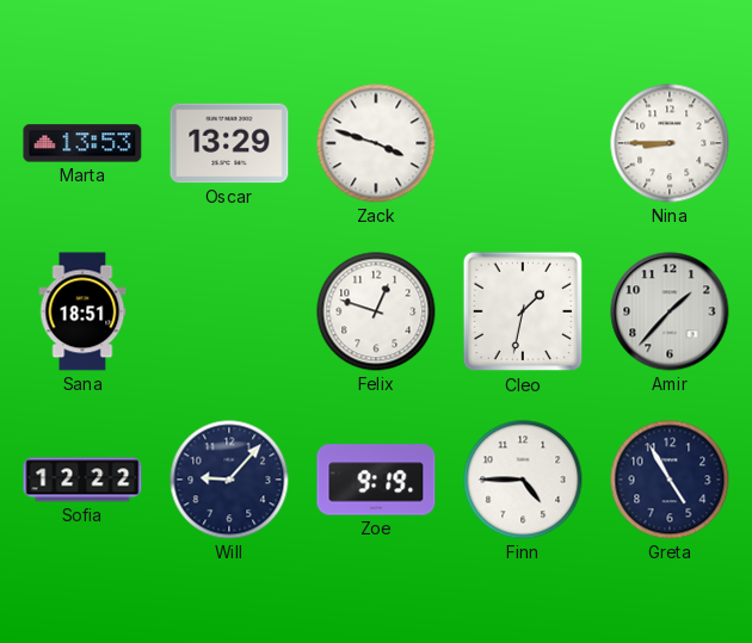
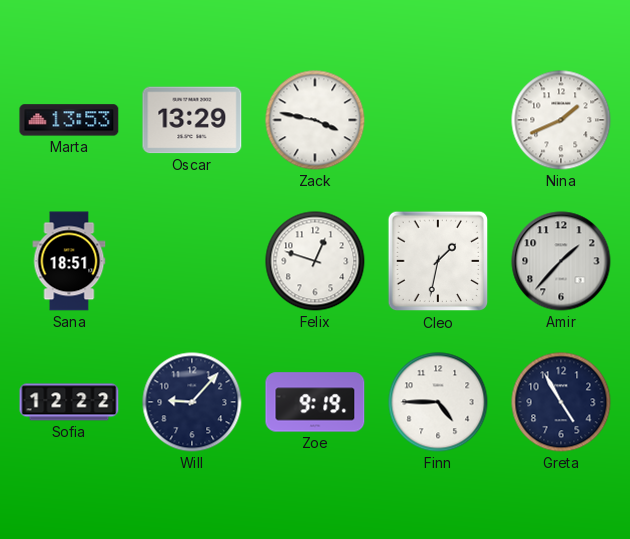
Zack: 3:48 -> 3:47 (315, 120)
Nina: 8:45 -> 1:41 (561, 120)
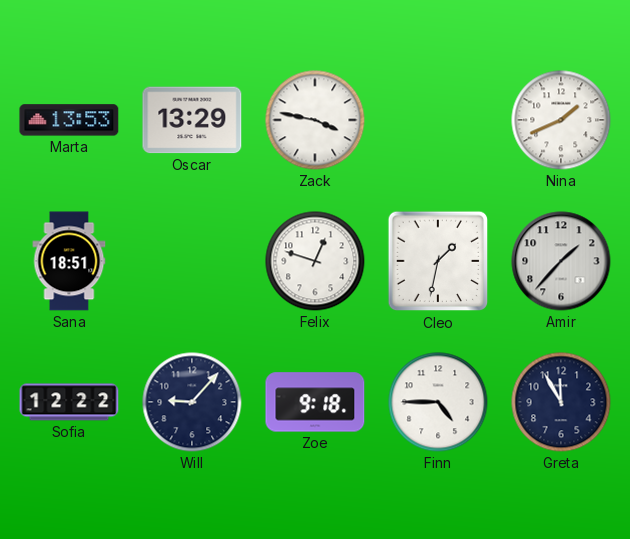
Zoe: 9:19 -> 9:18 (315, 402)
Greta: 4:55 -> 11:55 (561, 402)
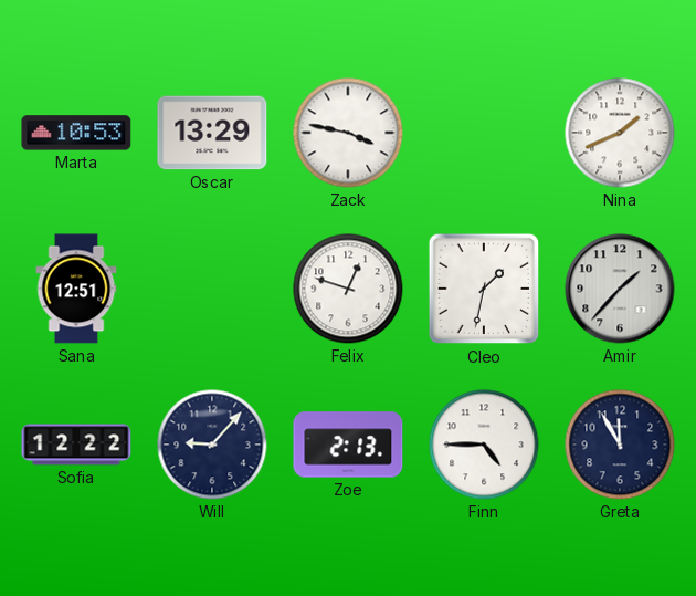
Marta: 13:53 -> 10:53 (76, 133)
Sana: 18:51 -> 12:51 (76, 289)
Zoe: 9:18 -> 2:13 (348, 445)
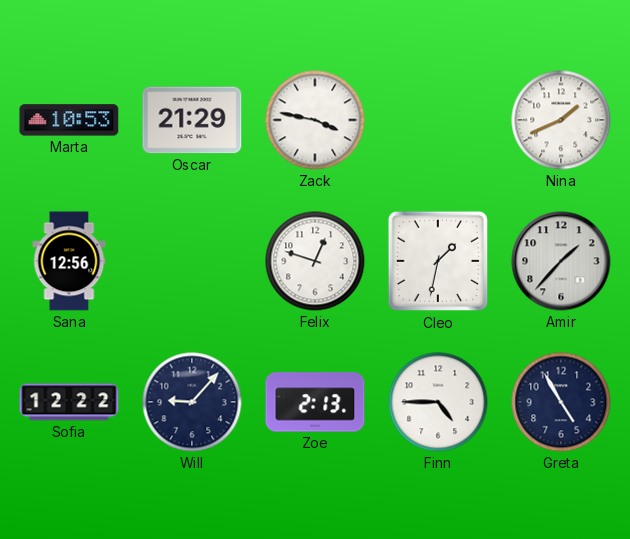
Oscar: 13:29 -> 21:29 (192, 120)
Sana: 12:51 -> 12:56 (69, 261)
Greta: 11:55 -> 4:55 (561, 402)
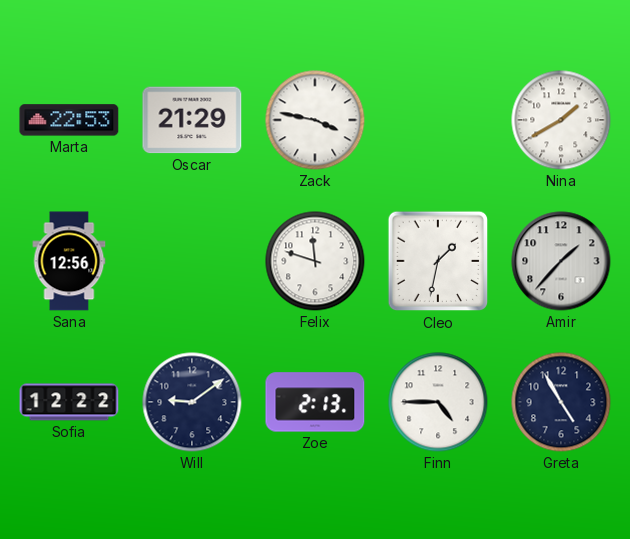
Marta: 10:53 -> 22:53 (69, 120)
Nina: 1:41 -> 1:40 (561, 120)
Felix: 12:48 -> 11:48 (315, 261)
Will: 9:07 -> 9:09 (192, 402)
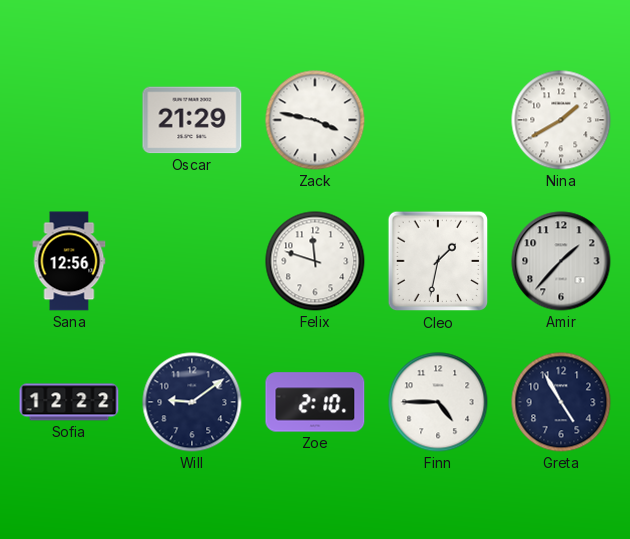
Marta: 22:53 -> none (69, 120)
Zoe: 2:13 -> 2:10 (315, 402)
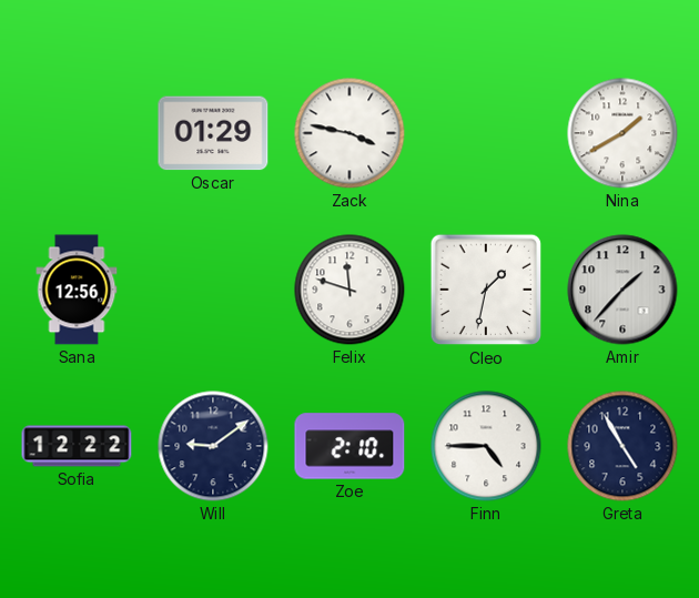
Oscar: 21:29 -> 01:29 (213, 133)
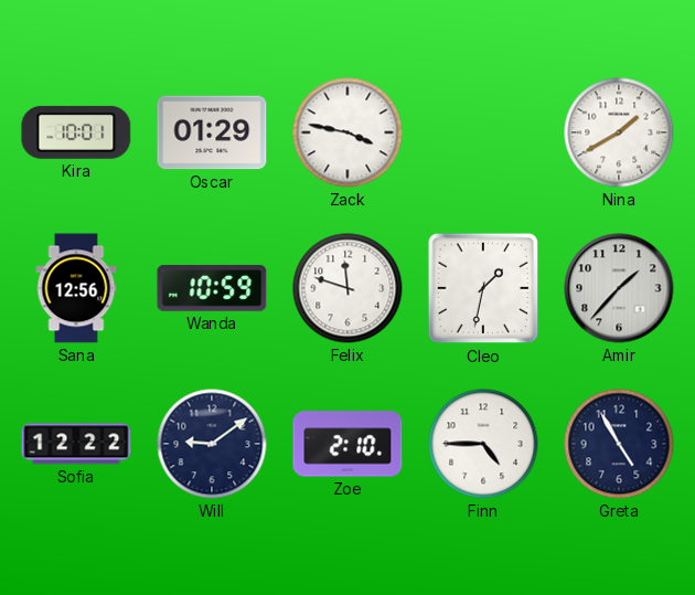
Kira: none -> 10:01 (76, 132)
Wanda: none -> 10:59 (212, 288)
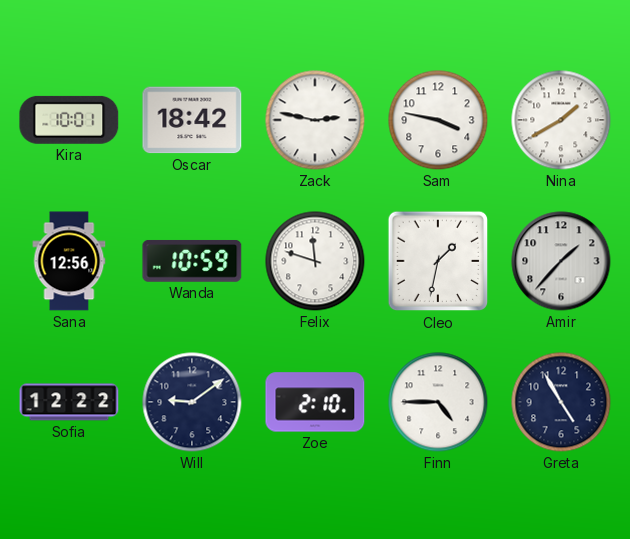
Oscar: 01:29 -> 18:42 (192, 120)
Zack: 3:47 -> 2:47 (315, 120)
Sam: none -> 3:47 (438, 120)
